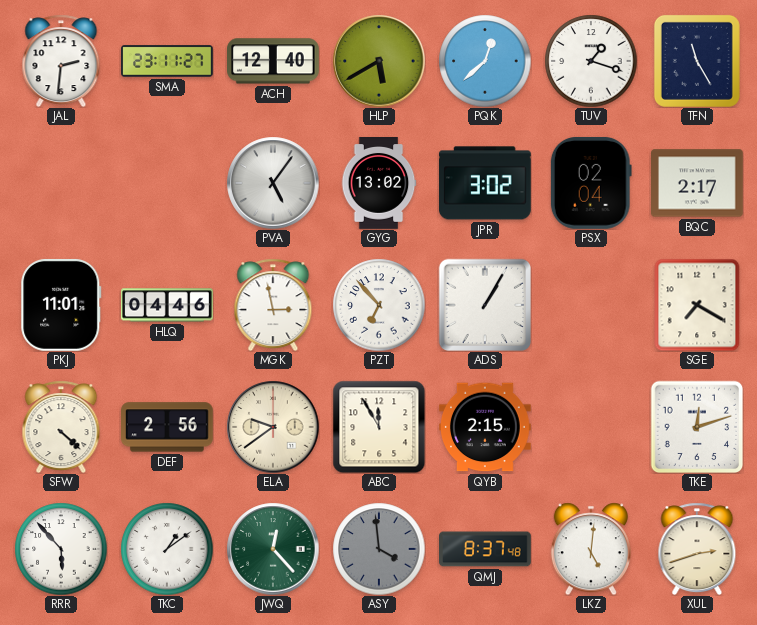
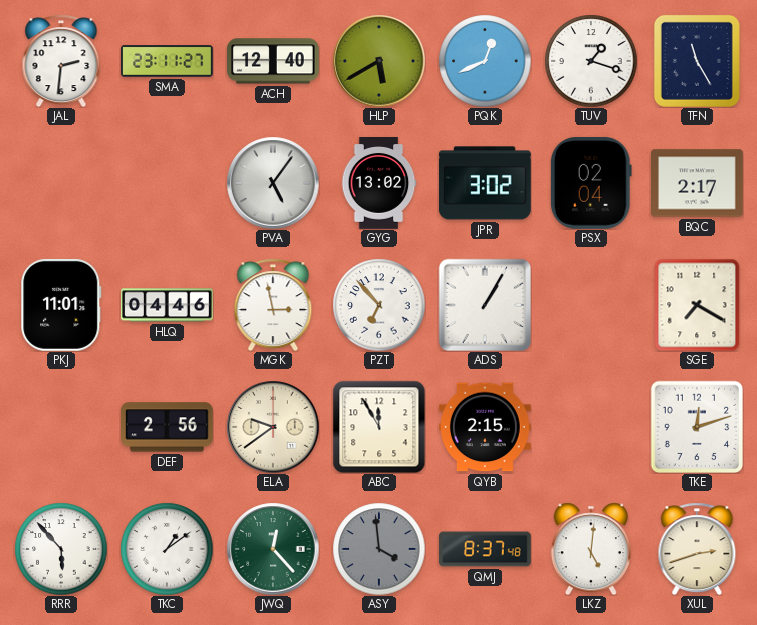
PQK: 12:38 -> 12:41 (485, 61)
SFW: 4:22 -> none (61, 427)
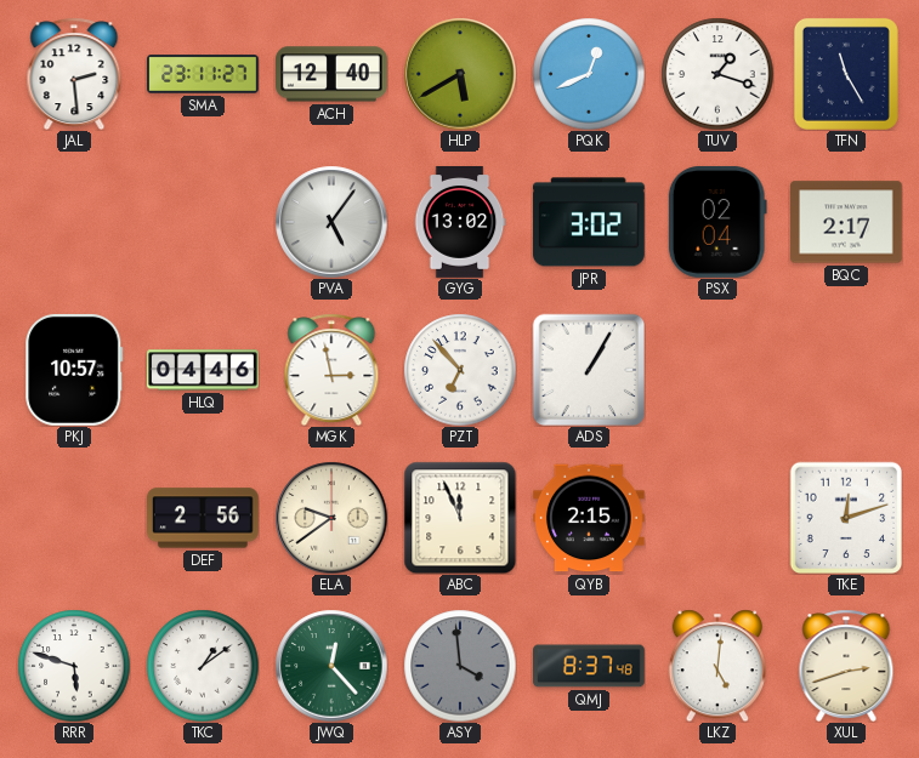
JAL: 2:31 -> 2:29 (74, 74)
PKJ: 11:01 -> 10:57 (74, 370)
SGE: 7:20 -> none (697, 305)
ABC: 11:55 -> 11:56 (460, 518)
RRR: 5:53 -> 5:48 (74, 666)
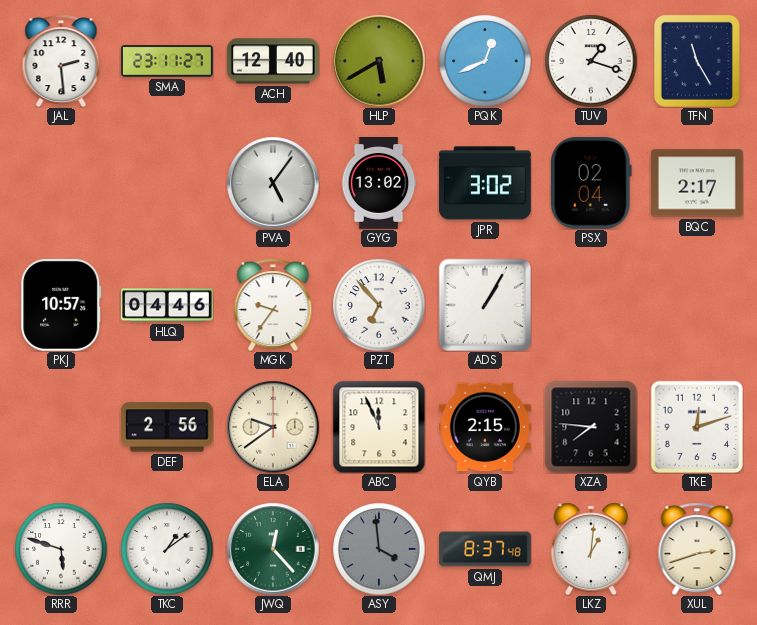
MGK: 2:58 -> 9:36 (273, 305)
XZA: none -> 7:46 (591, 427)
LKZ: 5:01 -> 1:01 (591, 549)
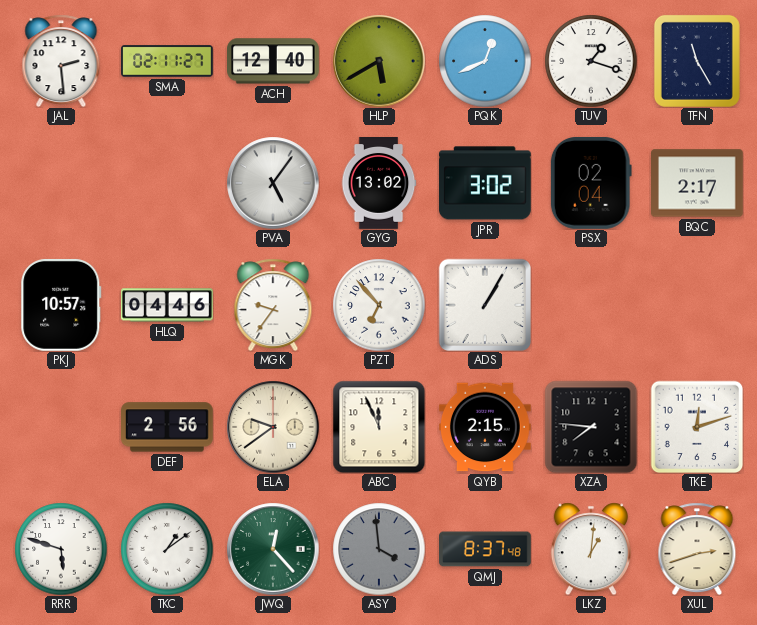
SMA: 23:11 -> 02:11 (167, 61)
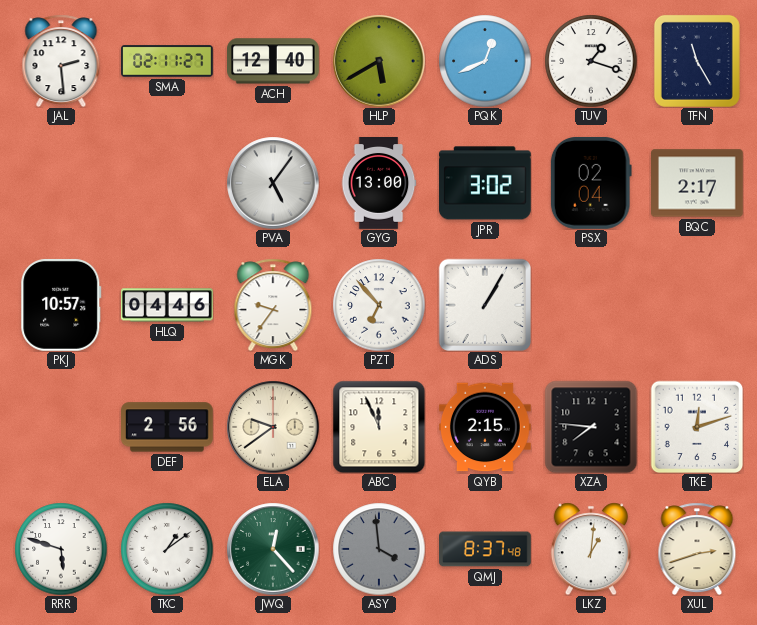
GYG: 13:02 -> 13:00 (379, 184)
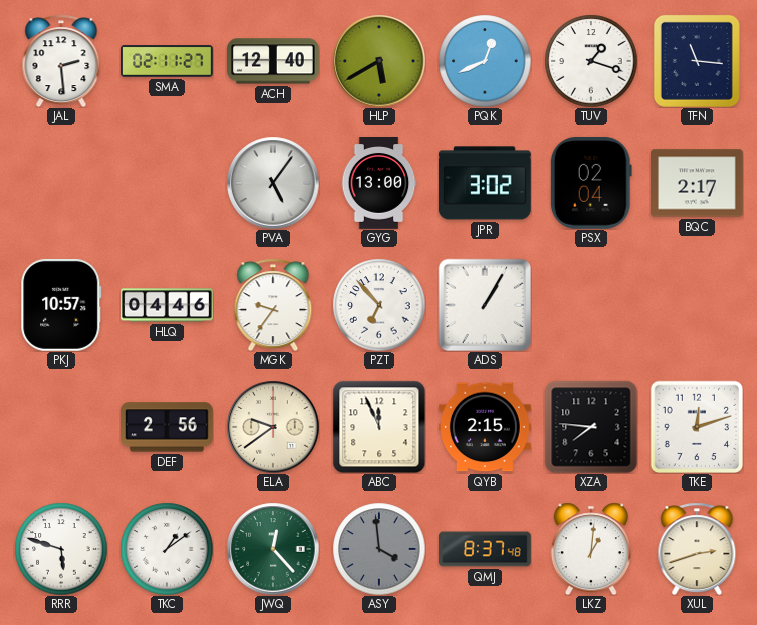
TFN: 11:25 -> 11:16 (697, 61)
